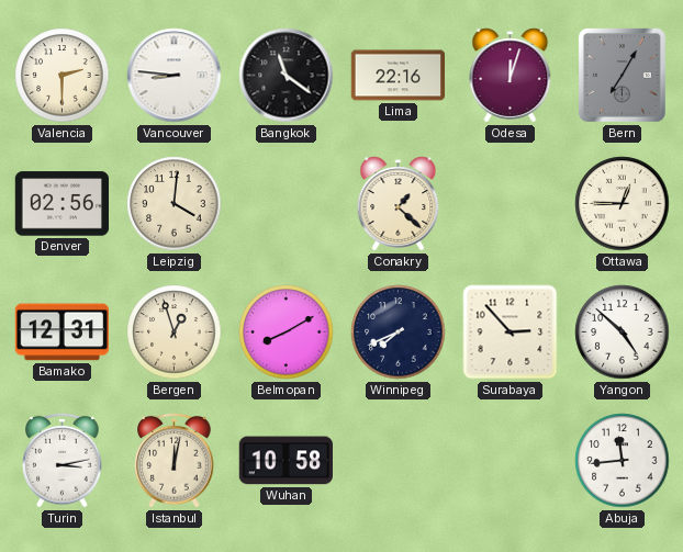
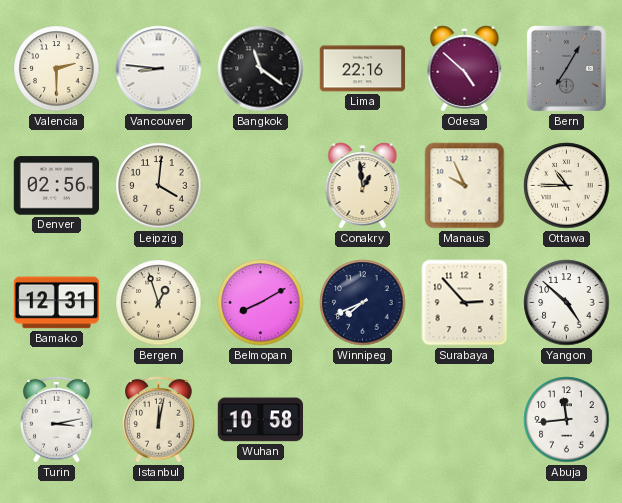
Odesa: 12:03 -> 4:52 (465, 69)
Conakry: 1:22 -> 12:59 (363, 186)
Manaus: none -> 9:56 (465, 186)
Ottawa: 12:45 -> 10:45 (567, 186)
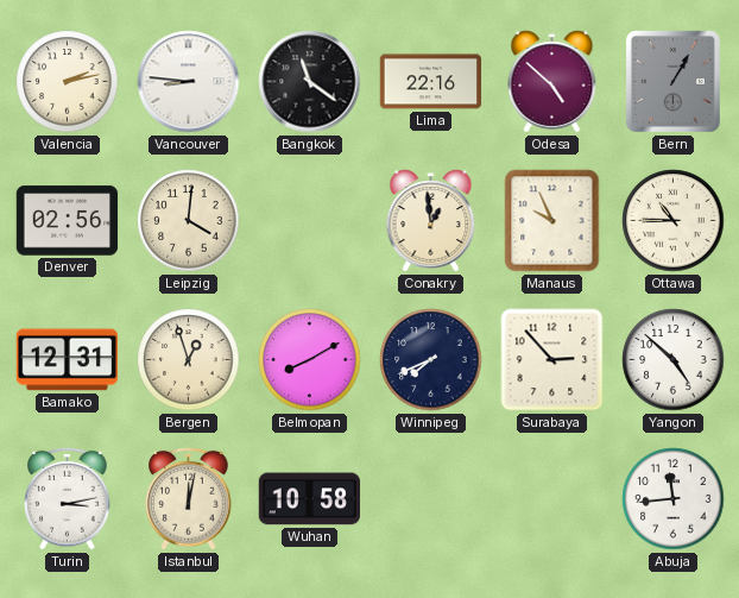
Valencia: 2:30 -> 2:13 (68, 82)
Bern: 7:05 -> 1:05 (672, 81)
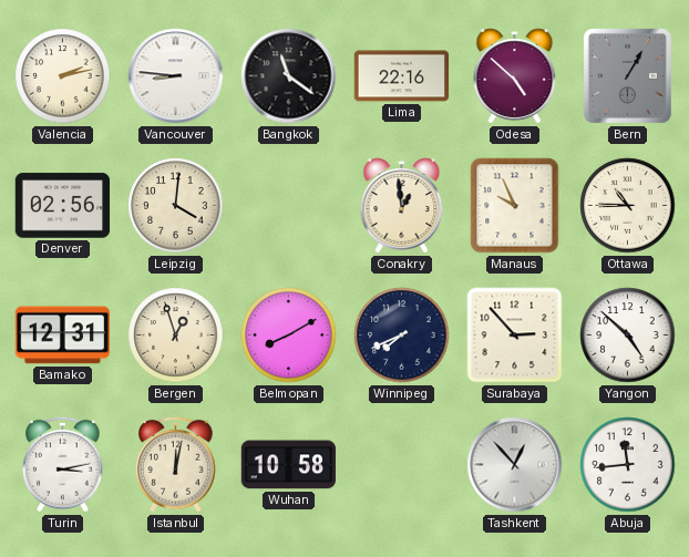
Tashkent: none -> 12:53 (515, 465)
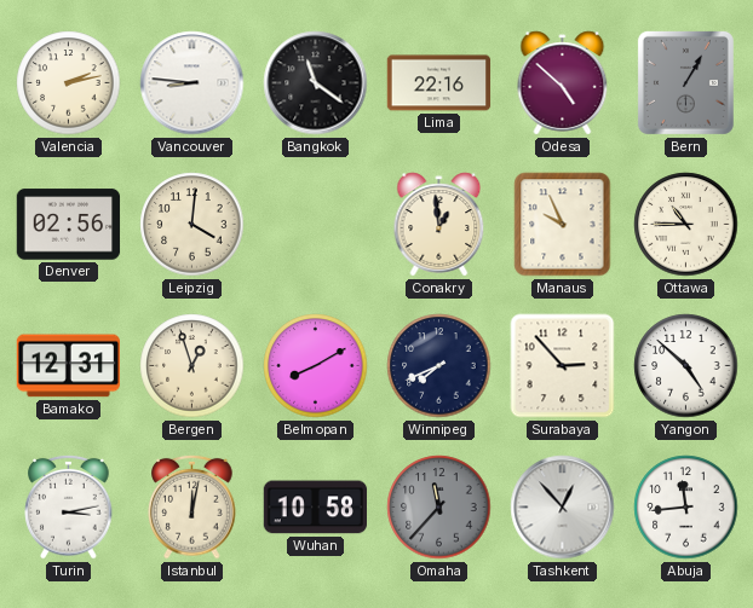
Omaha: none -> 11:37 (439, 508)
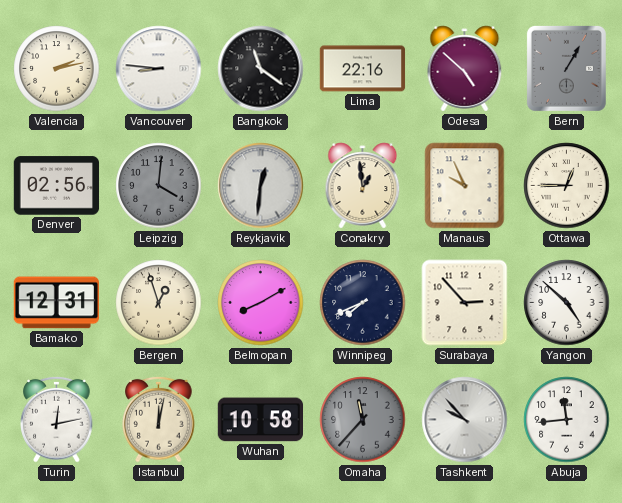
Leipzig dial: cream -> grey (159, 186)
Reykjavik: none -> 12:31 (261, 186)
Ottawa: 10:45 -> 12:45 (567, 186)
Turin: 3:13 -> 12:13 (57, 419)
Tashkent: 12:53 -> 9:53 (465, 420)
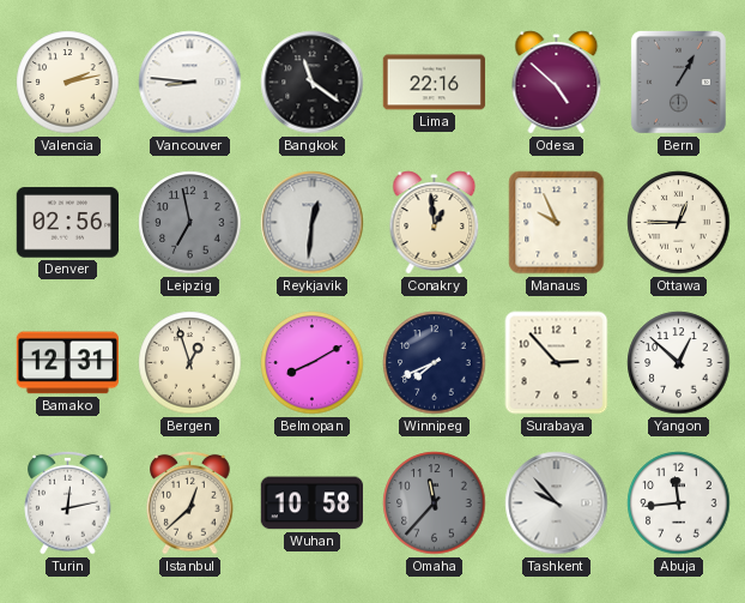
Leipzig: 4:01 -> 6:58 (190, 223)
Yangon: 4:52 -> 12:52 (679, 363)
Istanbul: 12:02 -> 12:38 (190, 502)
